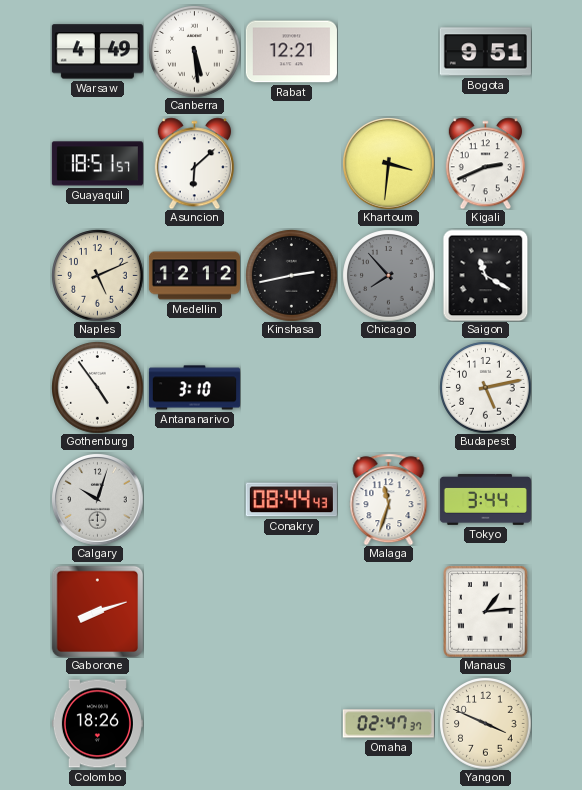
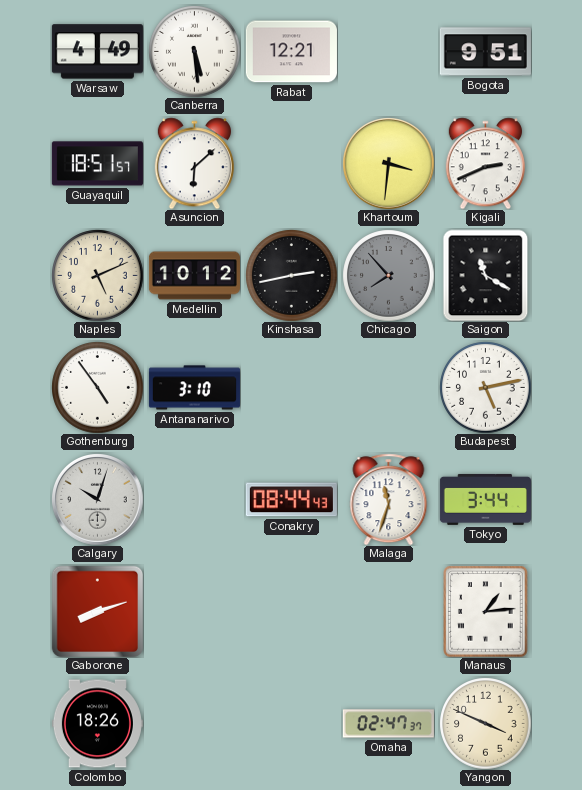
Medellin: 12:12 -> 10:12 (194, 276)
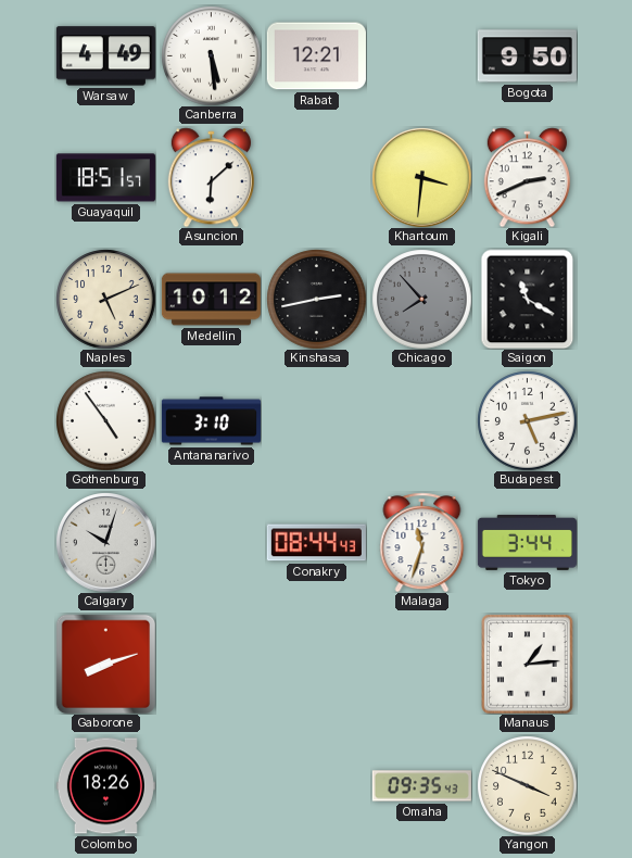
Bogota: 9:51 -> 9:50 (527, 56)
Omaha: 02:47 -> 09:35 (421, 786)
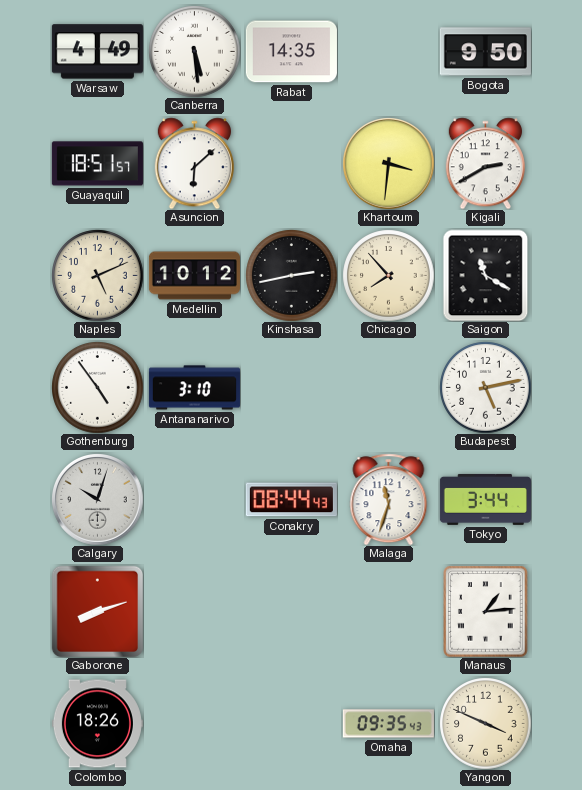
Rabat: 12:21 -> 14:35 (291, 52)
Kigali: 2:41 -> 2:40 (485, 163)
Chicago dial: grey -> cream (388, 275)
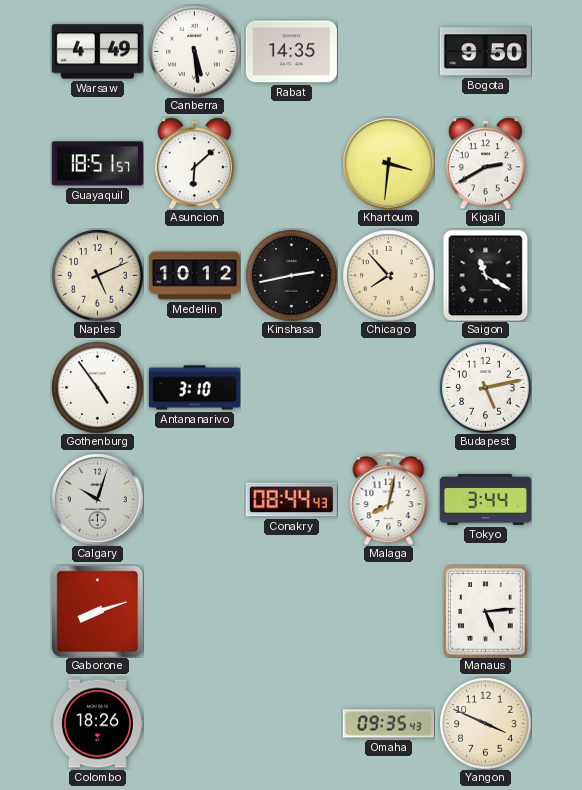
Malaga: 11:33 -> 8:02 (389, 499)
Manaus: 1:14 -> 5:14 (486, 611)
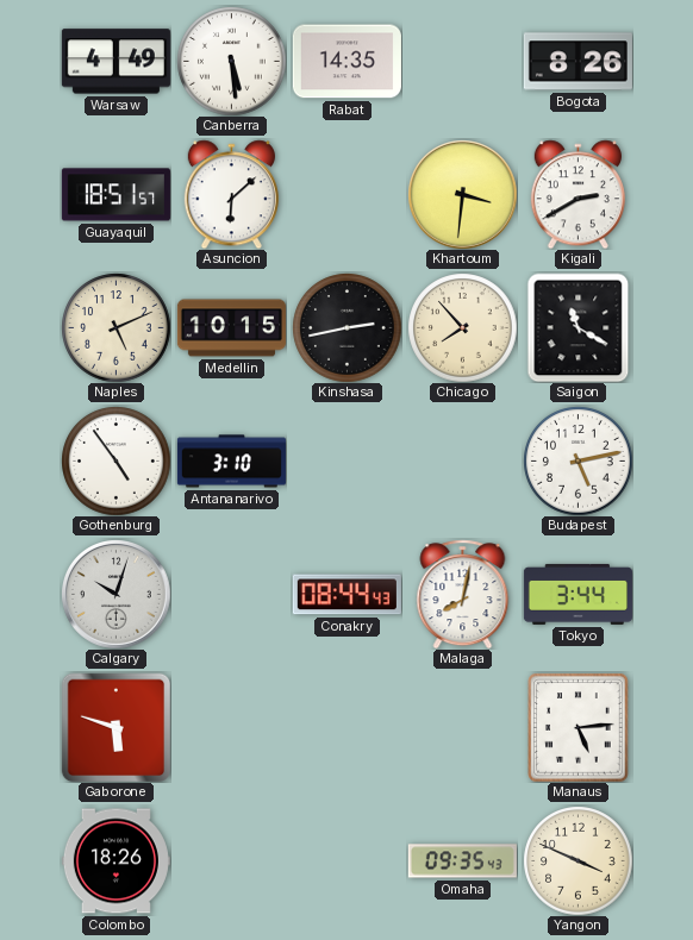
Bogota: 9:50 -> 8:26 (577, 62)
Medellin: 10:12 -> 10:15 (231, 328)
Gaborone: 8:12 -> 5:48 (115, 727)
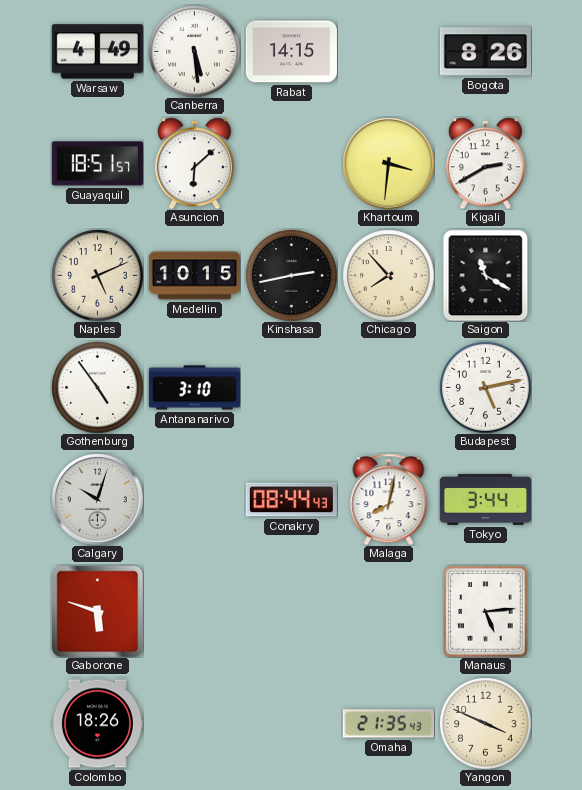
Rabat: 14:35 -> 14:15 (291, 52)
Omaha: 09:35 -> 21:35 (388, 724)
